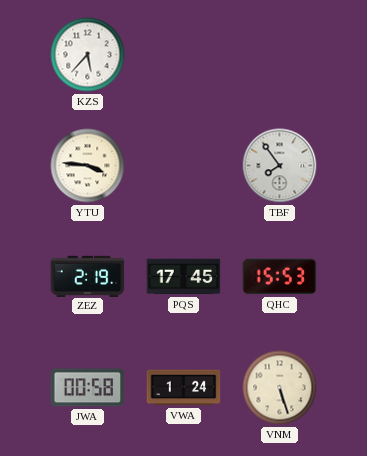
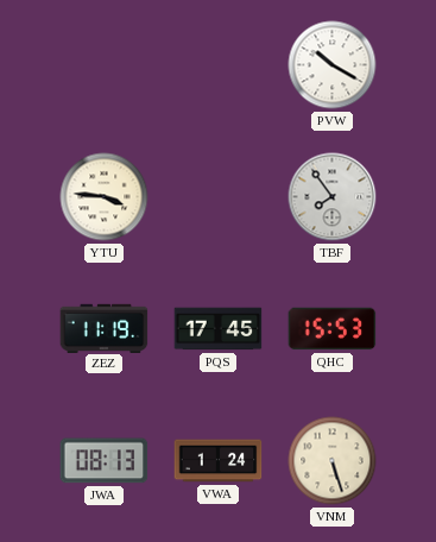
KZS: 5:37 -> none (88, 55)
PVW: none -> 10:20 (333, 65)
ZEZ: 2:19 -> 11:19 (105, 328)
JWA: 00:58 -> 08:13 (105, 461)
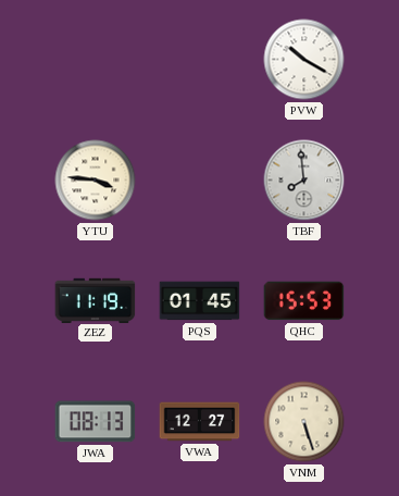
TBF: 7:54 -> 7:59 (304, 181)
PQS: 17:45 -> 01:45 (200, 301)
VWA: 1:24 -> 12:27 (200, 422)
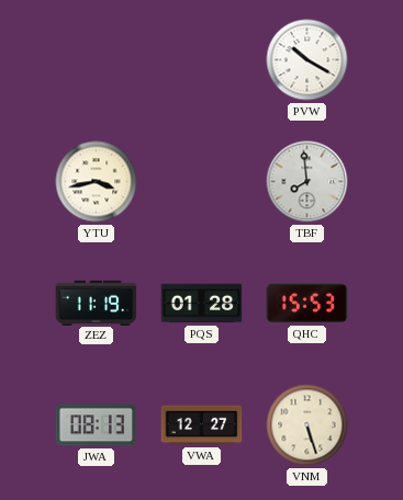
YTU: 3:46 -> 3:43 (97, 182)
PQS: 01:45 -> 01:28 (202, 304)
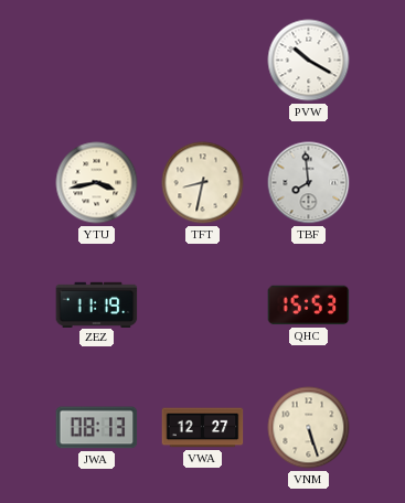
TFT: none -> 8:32 (203, 183)
PQS: 01:28 -> none (202, 304)
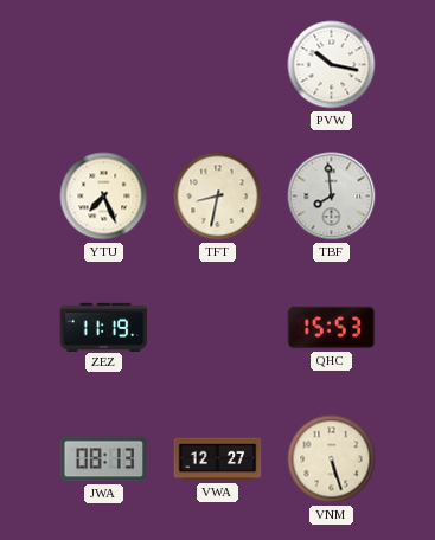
PVW: 10:20 -> 10:17 (332, 65)
YTU: 3:43 -> 7:26 (104, 197)
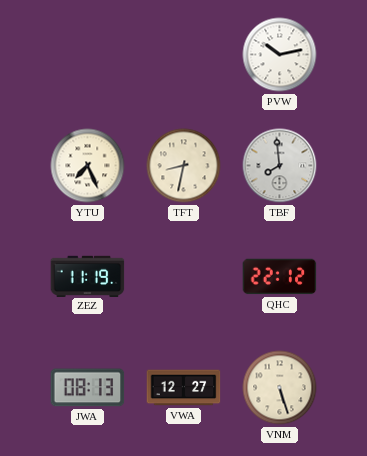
PVW: 10:17 -> 10:13 (280, 55)
QHC: 15:53 -> 22:12 (280, 277)
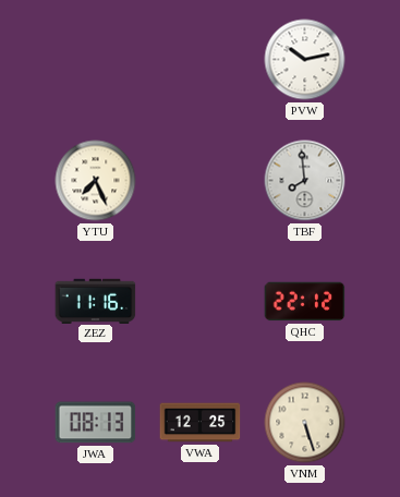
TFT: 8:32 -> none (184, 166)
ZEZ: 11:19 -> 11:16 (96, 301)
VWA: 12:27 -> 12:25 (201, 423)
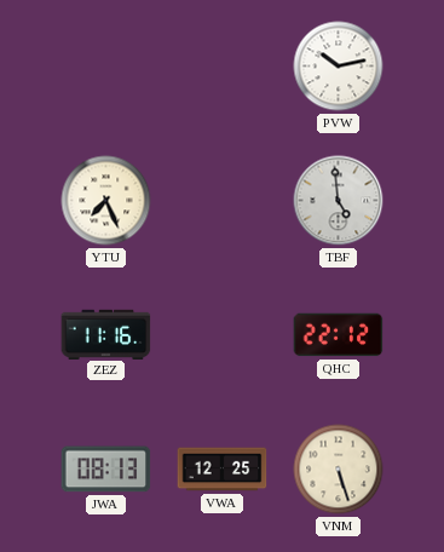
TBF: 7:59 -> 4:59 (339, 201)
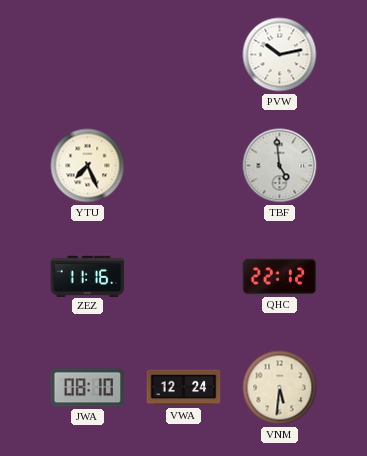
JWA: 08:13 -> 08:10 (88, 388)
VWA: 12:25 -> 12:24 (184, 388)
VNM: 5:27 -> 5:31 (280, 388)
